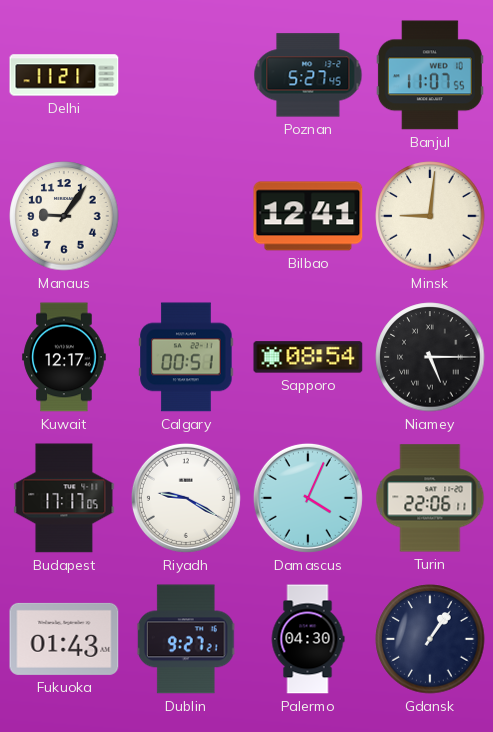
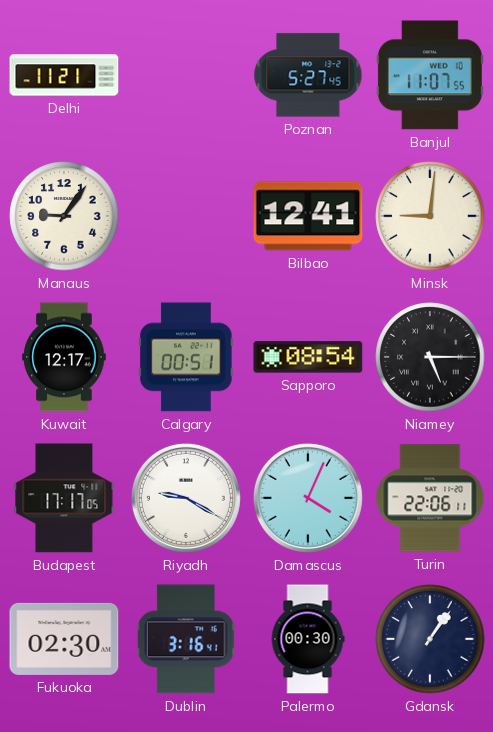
Fukuoka: 01:43 -> 02:30 (64, 639)
Dublin: 9:27 -> 3:16 (186, 639)
Palermo: 04:30 -> 00:30 (308, 639)
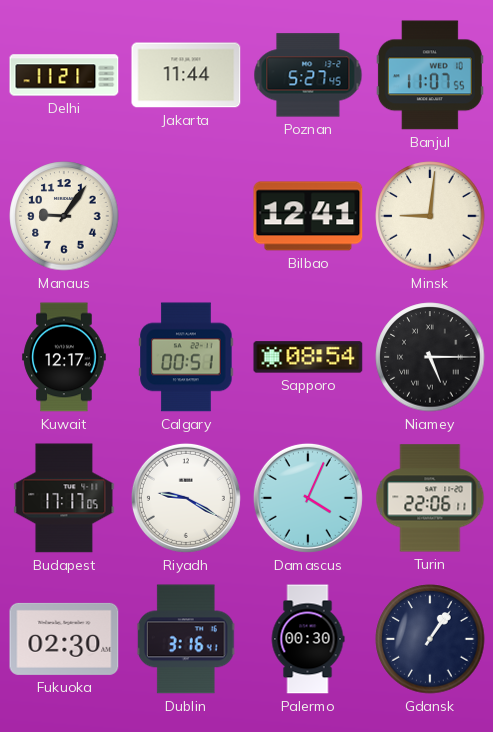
Jakarta: none -> 11:44 (186, 75)
